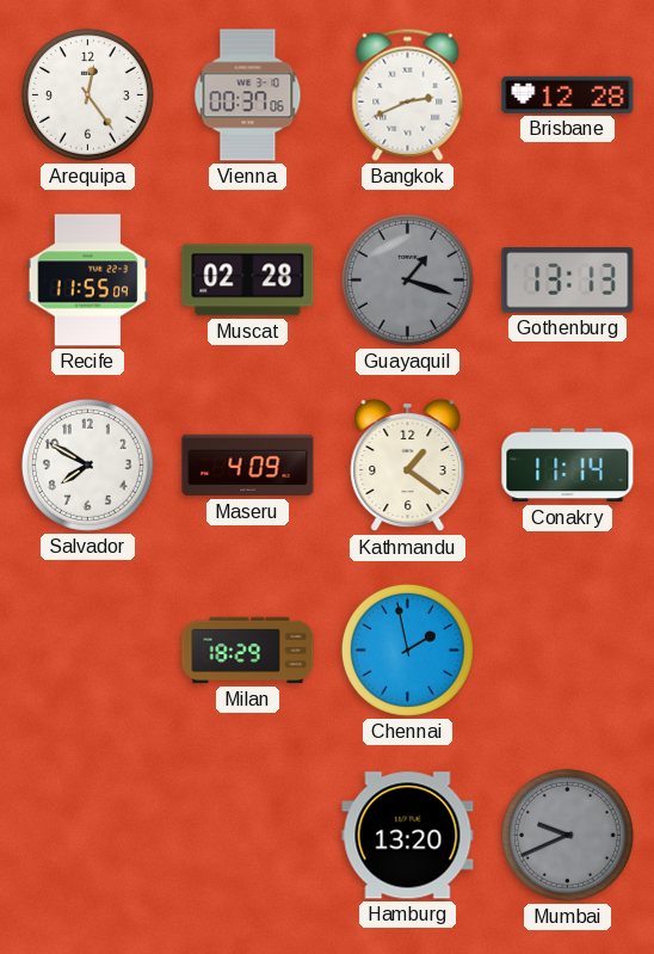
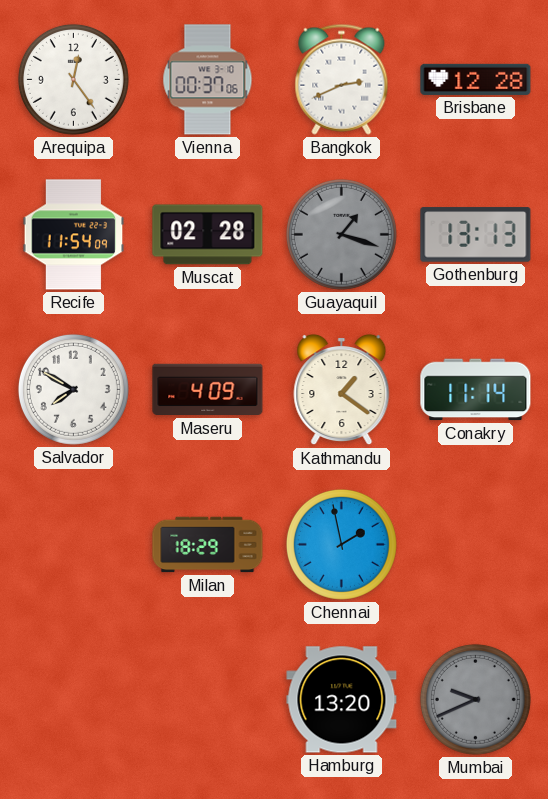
Recife: 11:55 -> 11:54 (74, 235)
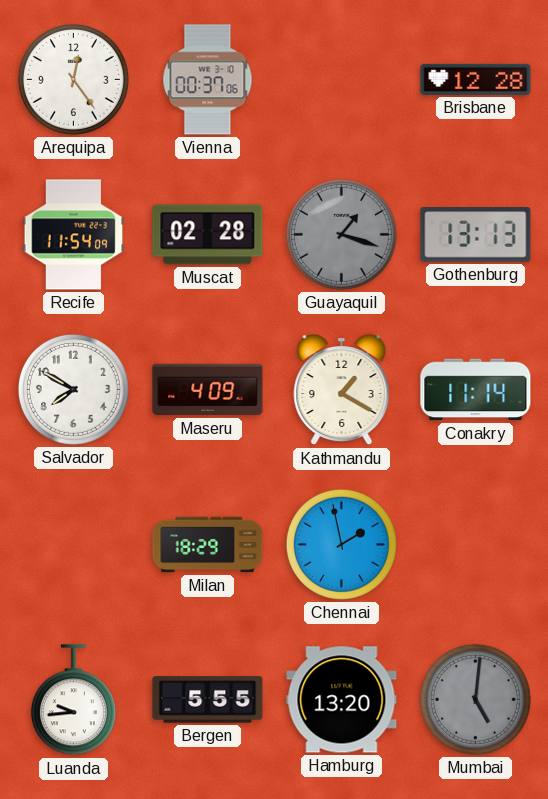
Bangkok: 2:41 -> none (342, 79)
Kathmandu: 1:21 -> 1:20 (342, 390)
Luanda: none -> 9:44 (73, 700)
Bergen: none -> 5:55 (208, 700)
Mumbai: 9:41 -> 5:01 (475, 699)
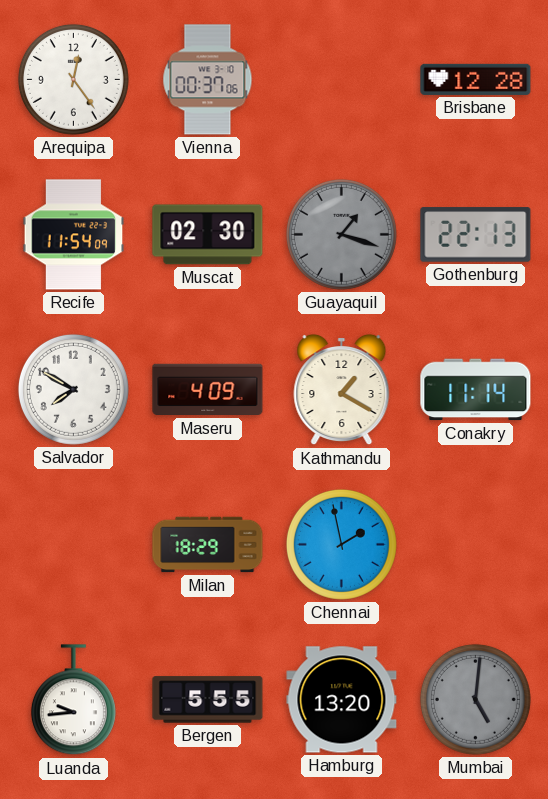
Muscat: 02:28 -> 02:30 (208, 235)
Gothenburg: 13:13 -> 22:13 (476, 235)
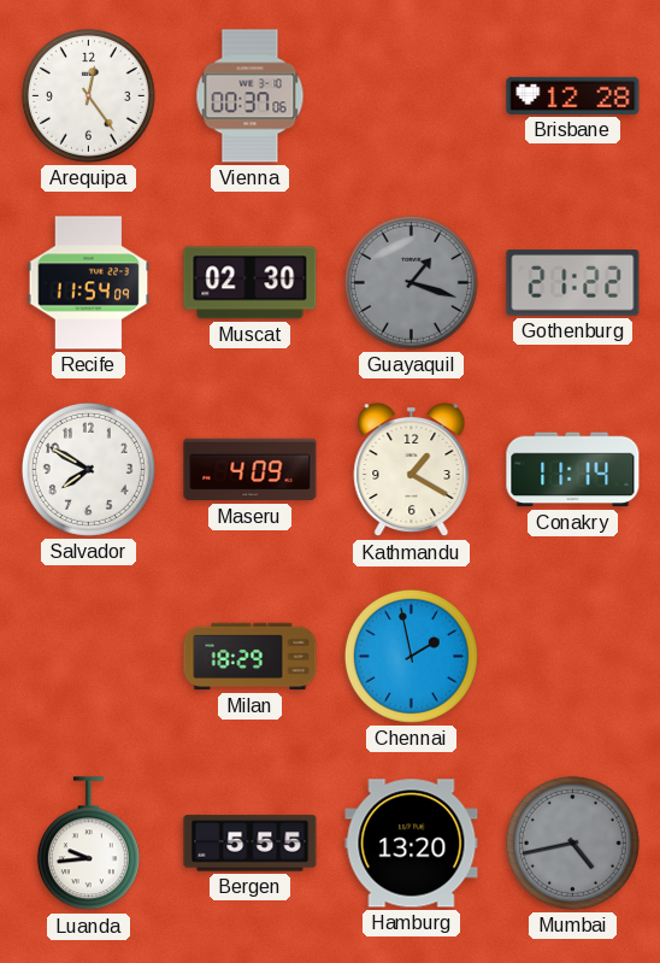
Gothenburg: 22:13 -> 21:22 (573, 283)
Mumbai: 5:01 -> 4:43 (572, 842)
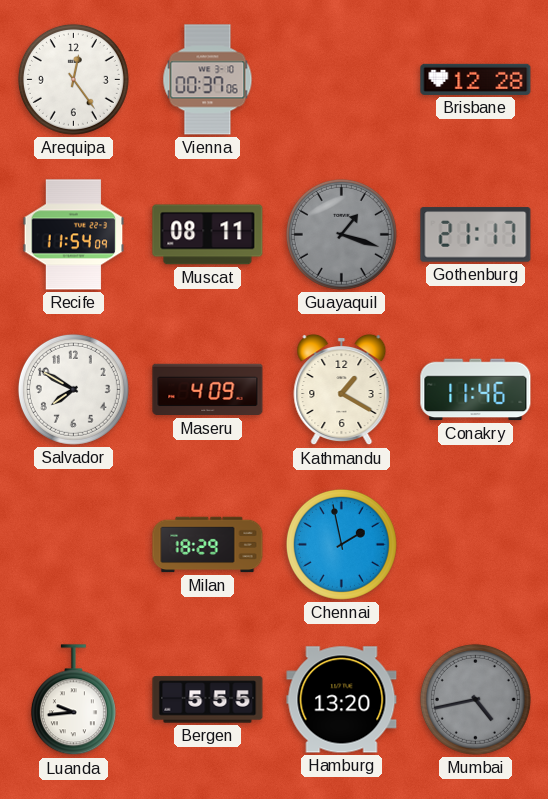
Muscat: 02:30 -> 08:11 (208, 235)
Gothenburg: 21:22 -> 21:17 (476, 235)
Conakry: 11:14 -> 11:46 (476, 390)
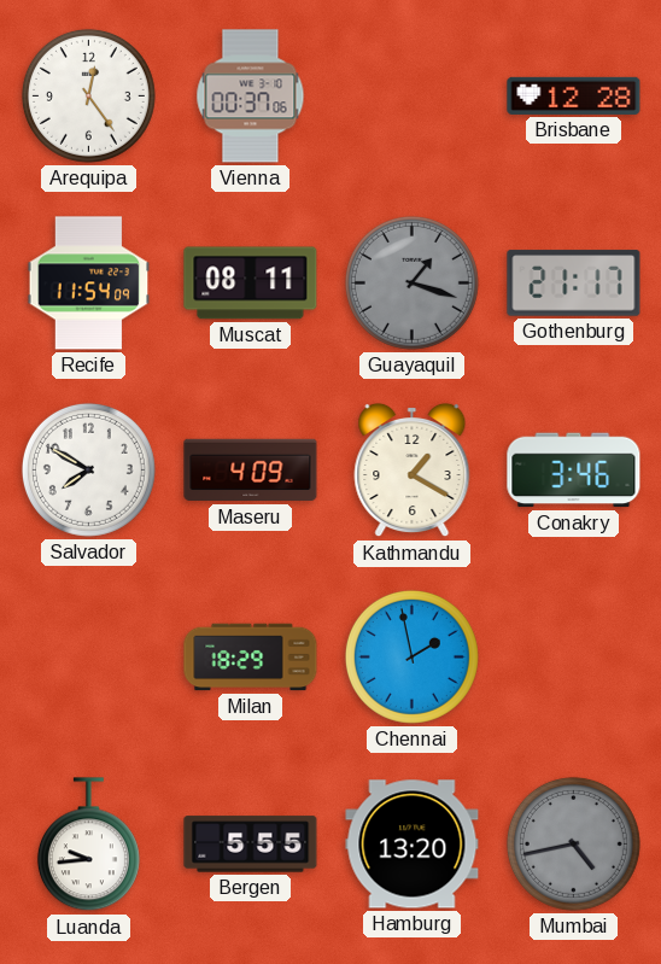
Conakry: 11:46 -> 3:46 (574, 471)
